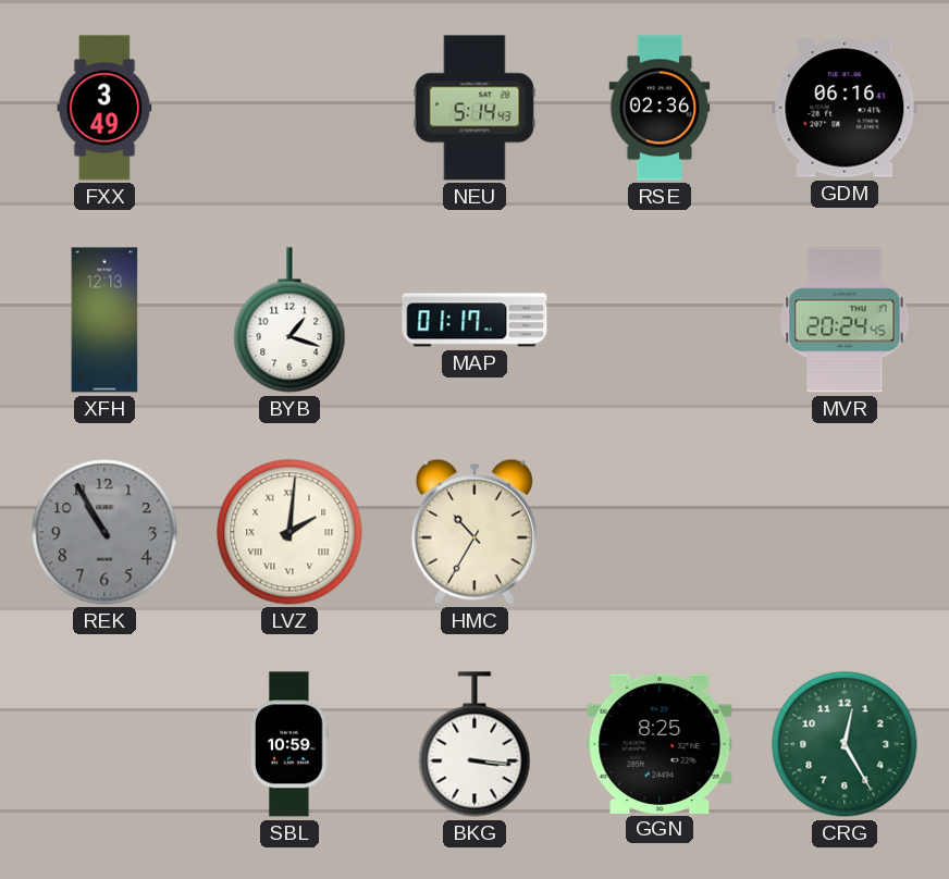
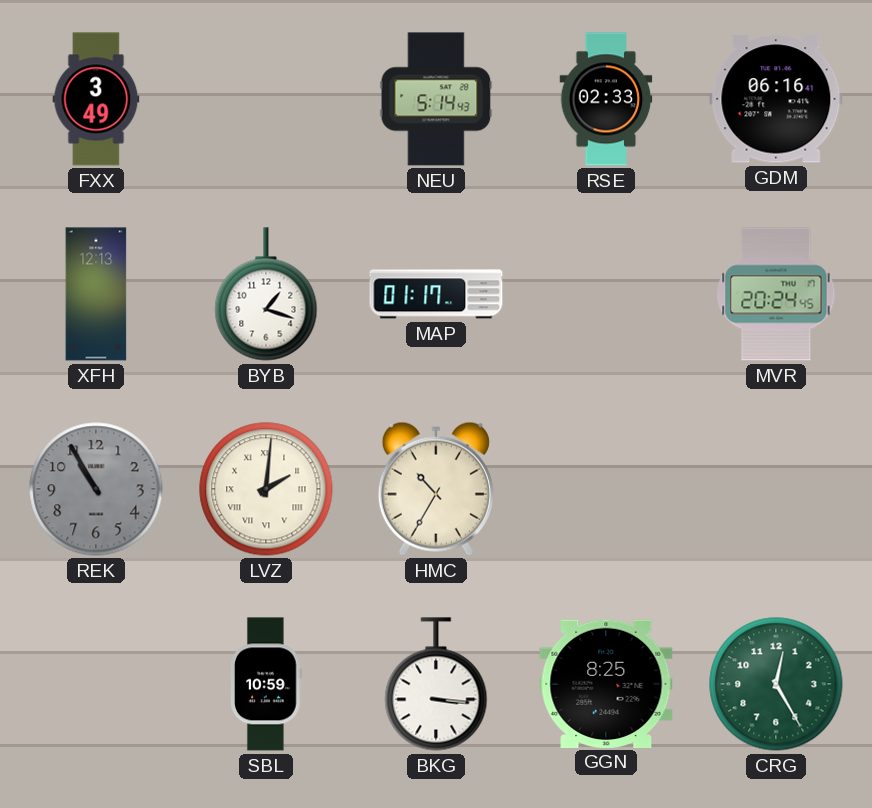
RSE: 02:36 -> 02:33 (606, 99)
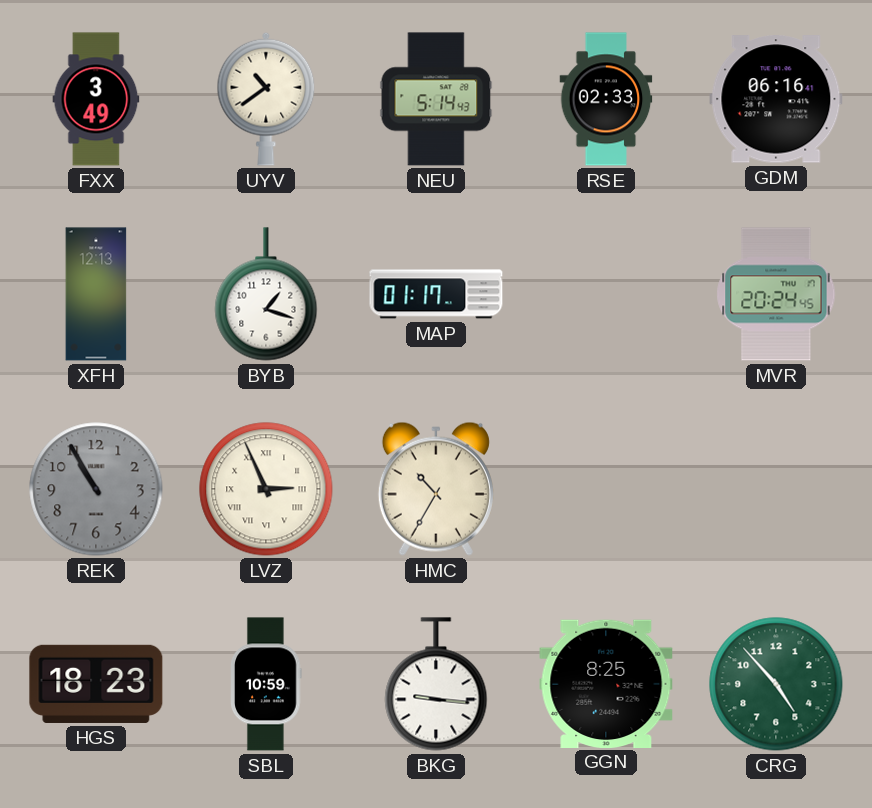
UYV: none -> 10:39 (266, 99)
LVZ: 2:01 -> 2:56 (266, 489)
HGS: none -> 18:23 (96, 684)
BKG: 3:16 -> 9:16 (436, 684)
CRG: 12:25 -> 4:53 (776, 684)
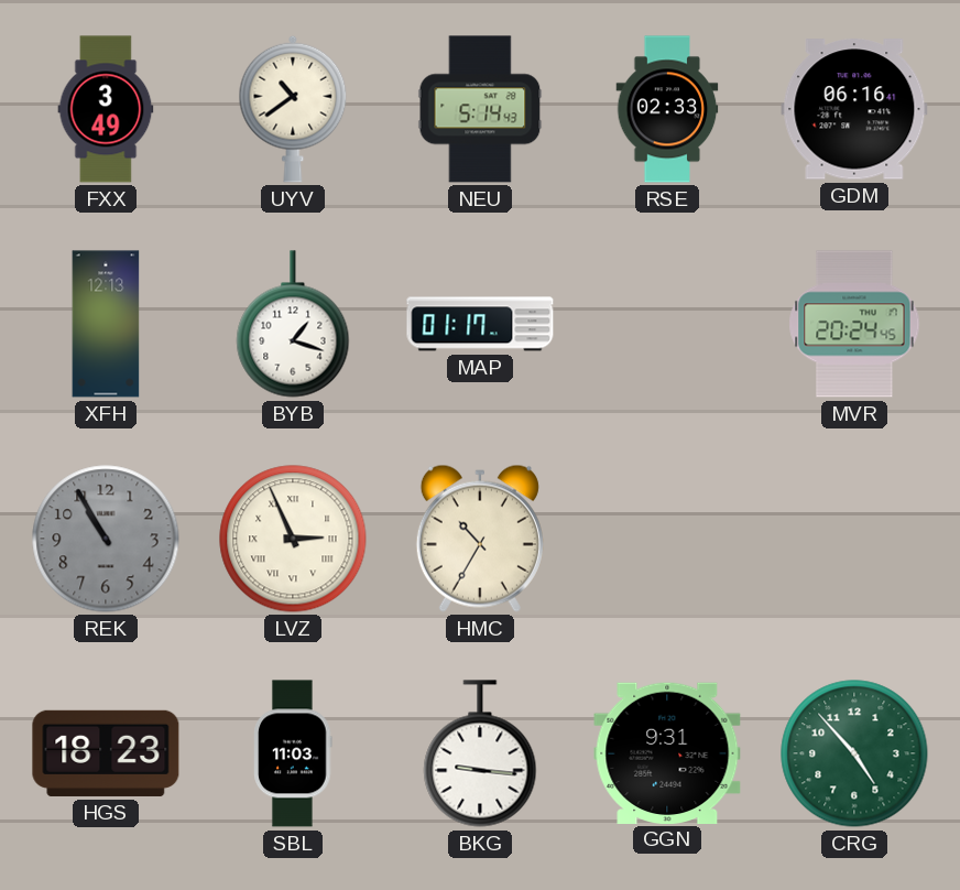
SBL: 10:59 -> 11:03 (293, 753)
GGN: 8:25 -> 9:31 (667, 752)
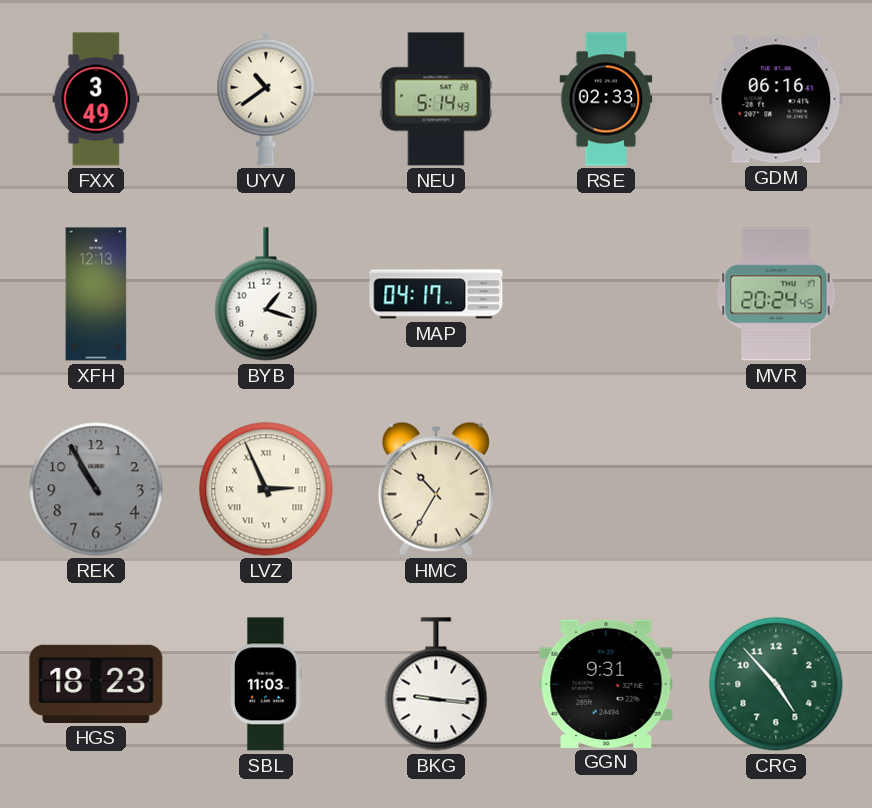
MAP: 01:17 -> 04:17 (436, 294)
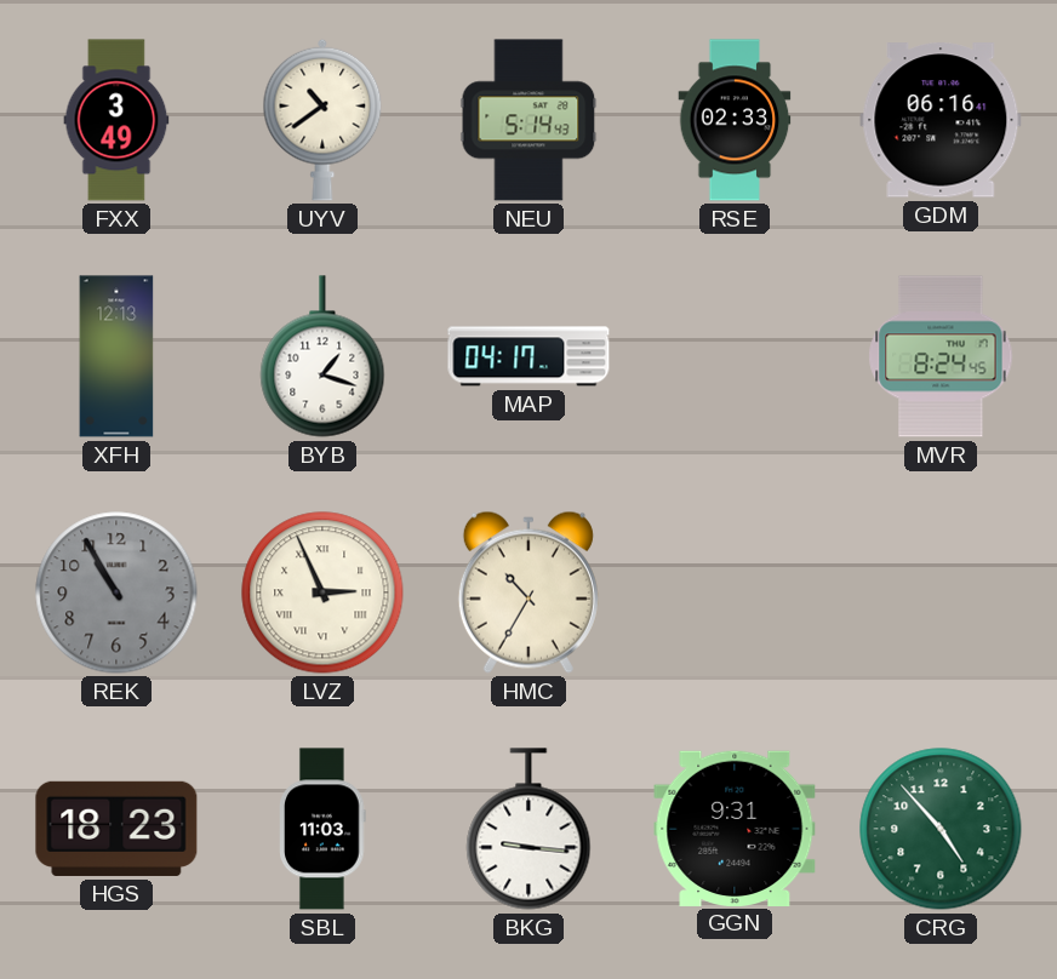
MVR: 20:24 -> 8:24 (941, 356)
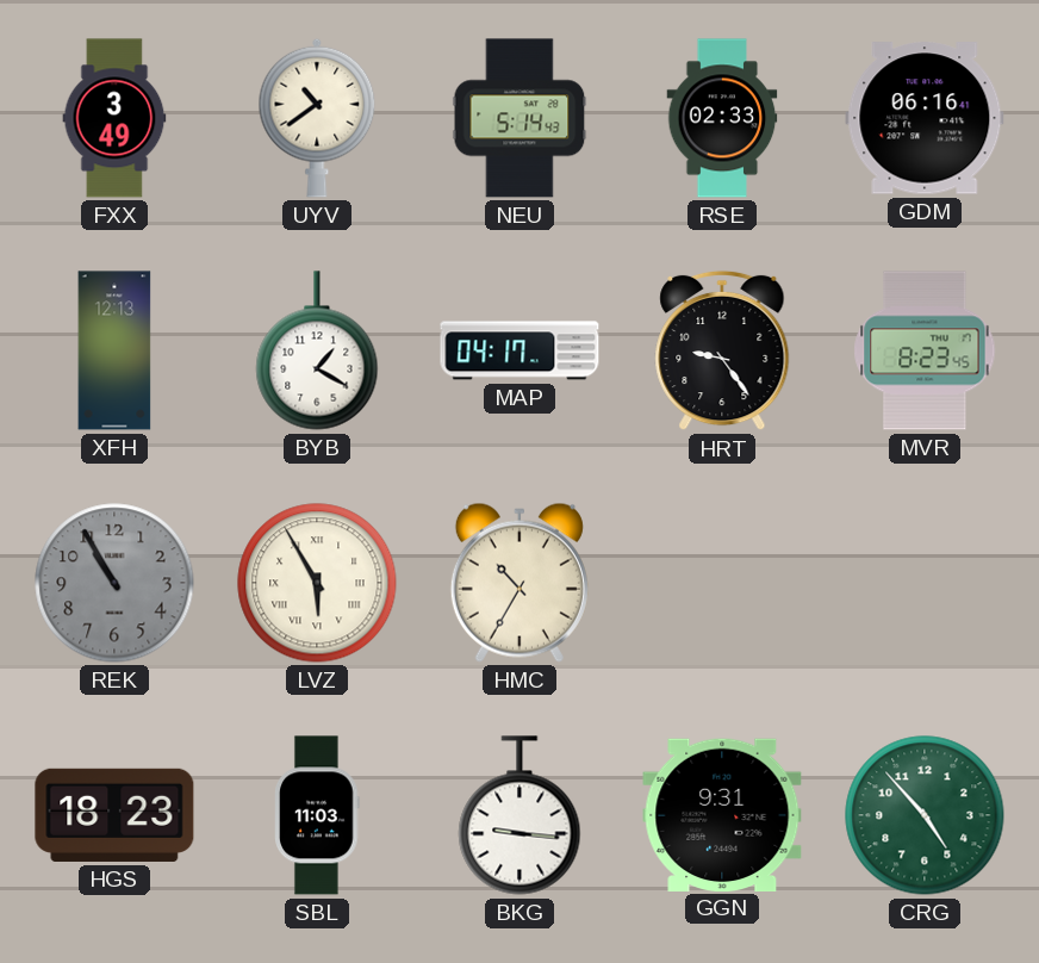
BYB: 1:18 -> 1:20 (317, 350)
HRT: none -> 9:24 (722, 350)
MVR: 8:24 -> 8:23 (925, 350)
LVZ: 2:56 -> 5:55 (317, 583)
